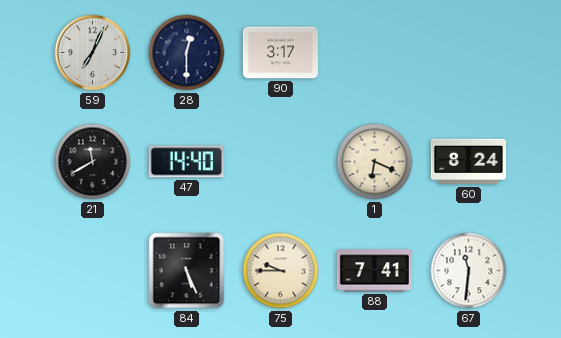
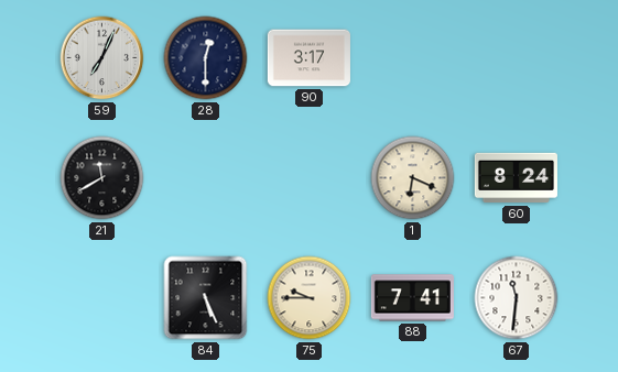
47: 14:40 -> none (186, 162)
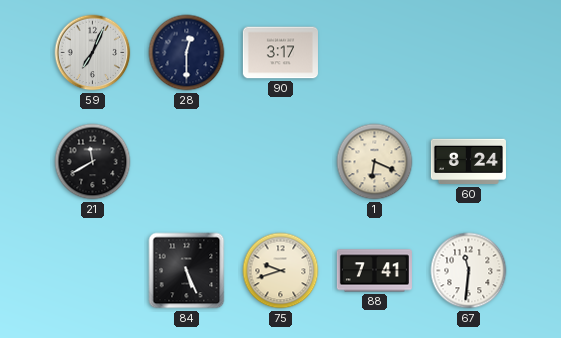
75: 9:45 -> 9:42 (281, 271)
